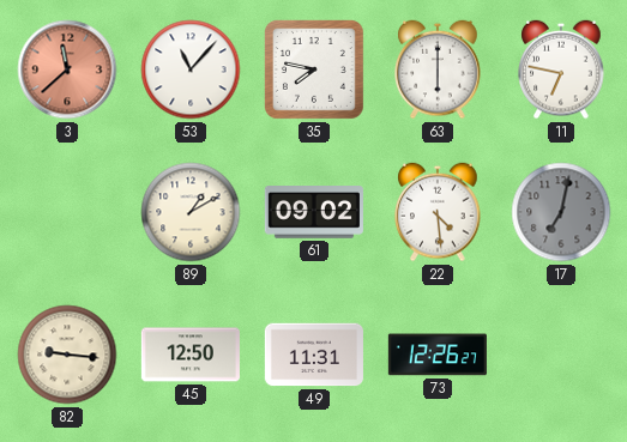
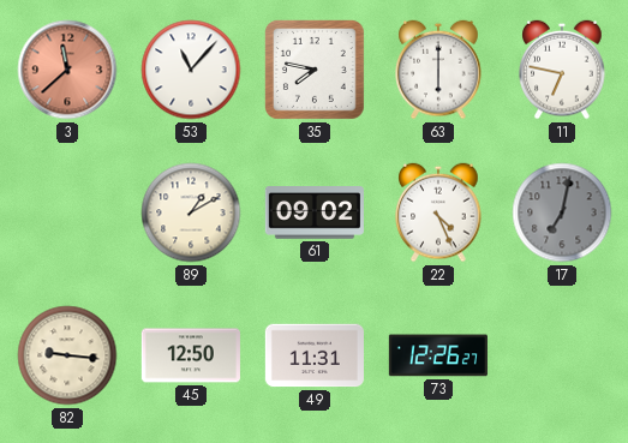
22: 4:29 -> 4:26 (438, 212)
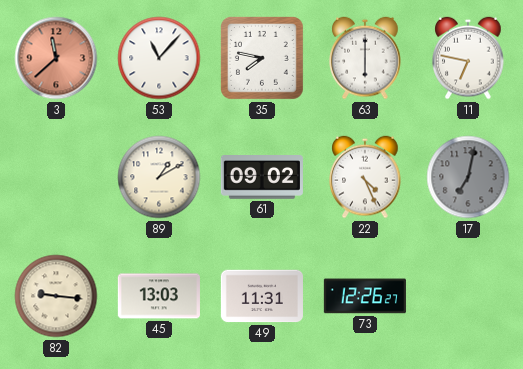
45: 12:50 -> 13:03 (159, 296)
